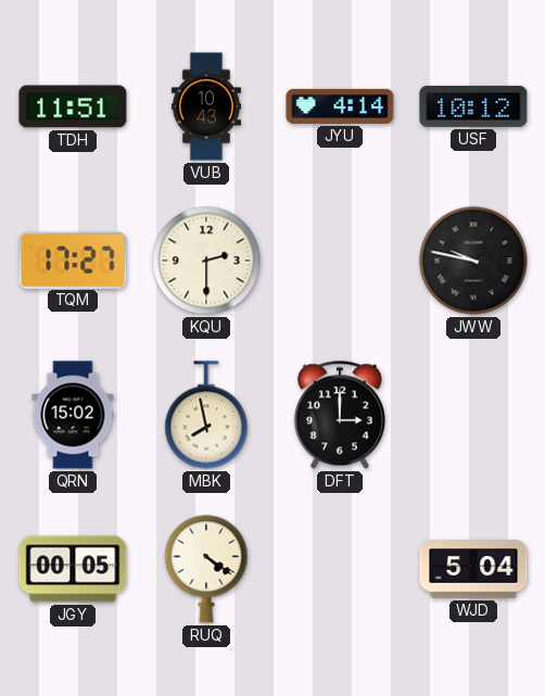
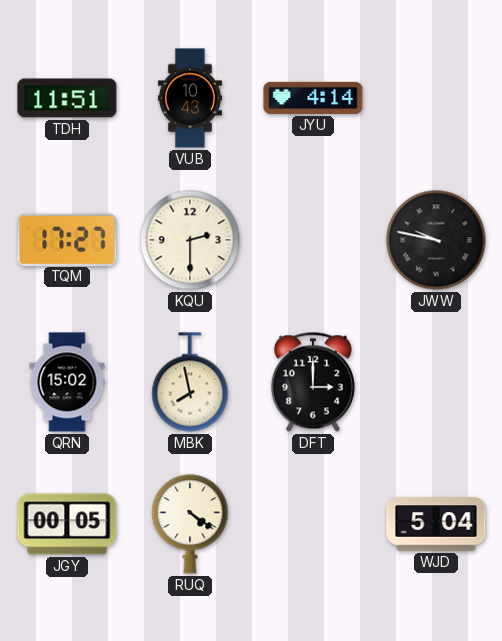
USF: 10:12 -> none (473, 106)
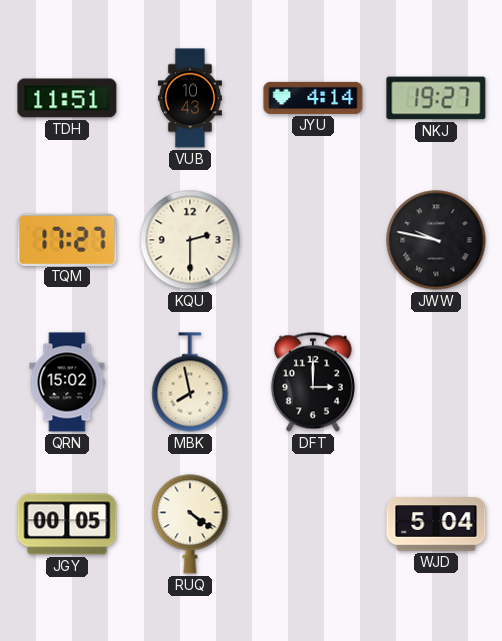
NKJ: none -> 19:27 (436, 98)
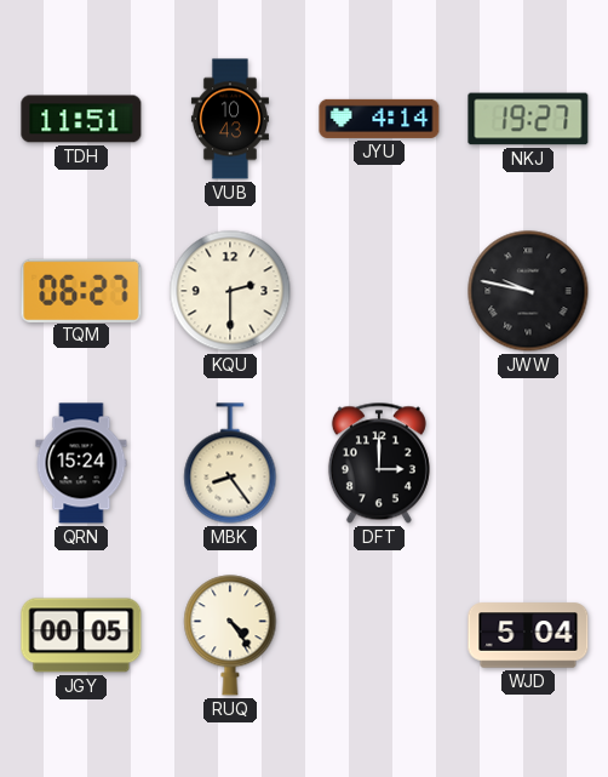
TQM: 17:27 -> 06:27 (81, 290)
QRN: 15:02 -> 15:24 (81, 463)
MBK: 7:58 -> 8:24 (230, 463)
RUQ: 4:21 -> 4:24 (230, 635)
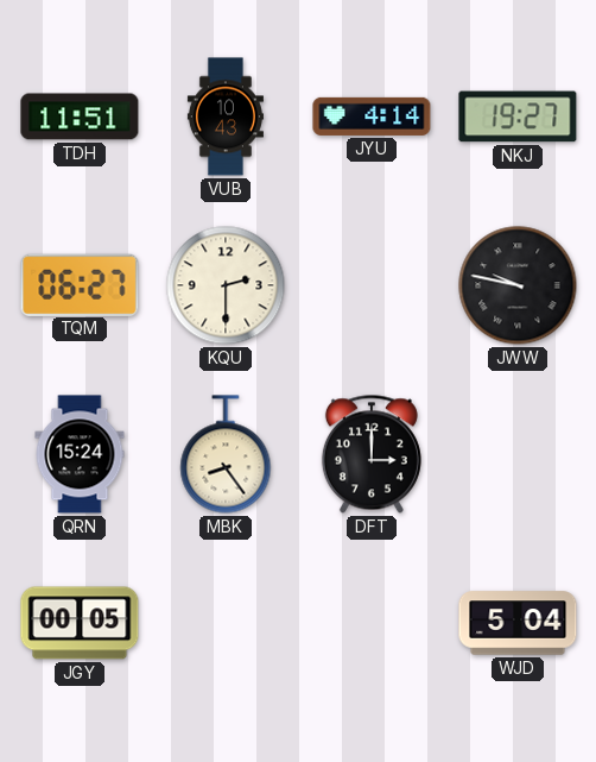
RUQ: 4:24 -> none (230, 635)
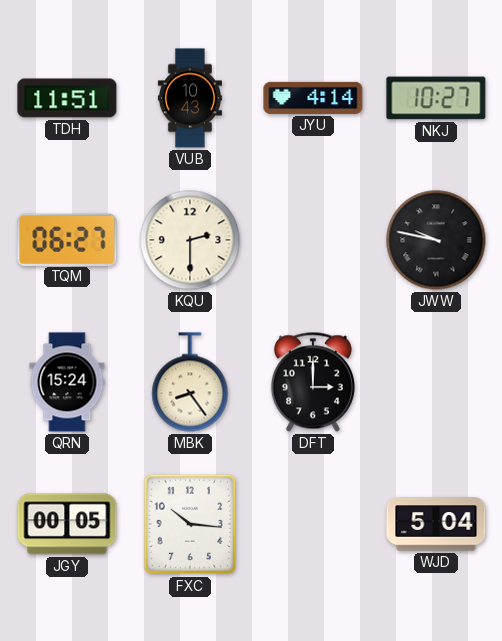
NKJ: 19:27 -> 10:27 (436, 98)
FXC: none -> 10:16 (190, 524)
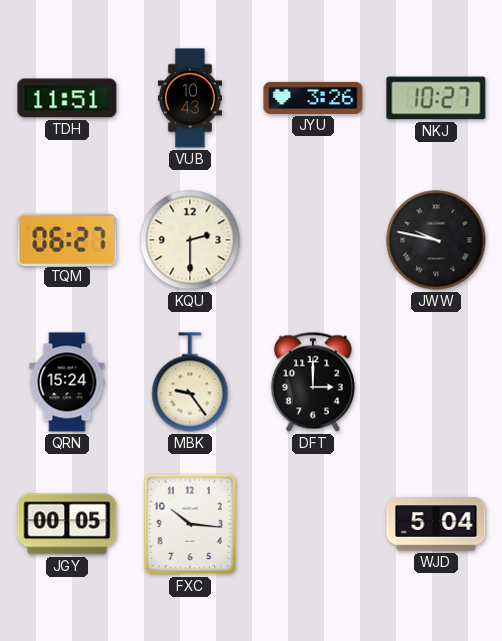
JYU: 4:14 -> 3:26 (313, 98)
MBK: 8:24 -> 9:24 (190, 382)
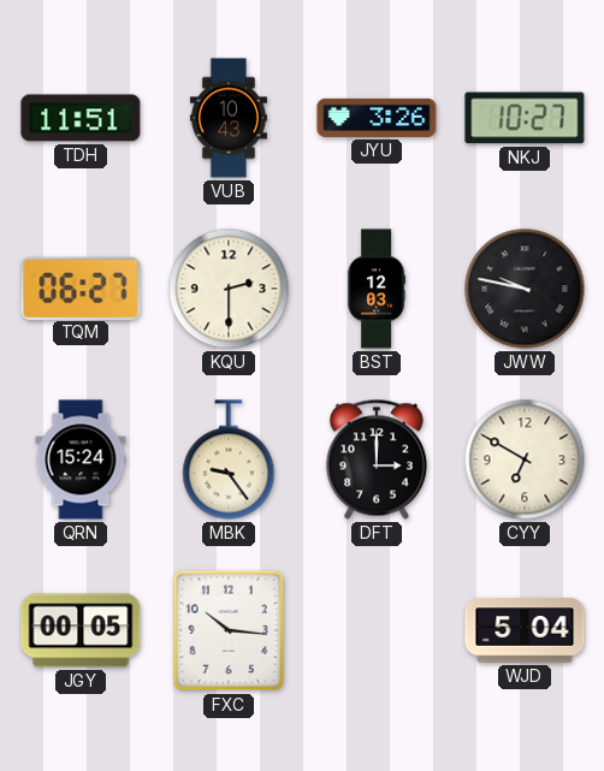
BST: none -> 12:03 (377, 289)
CYY: none -> 6:50 (525, 459)
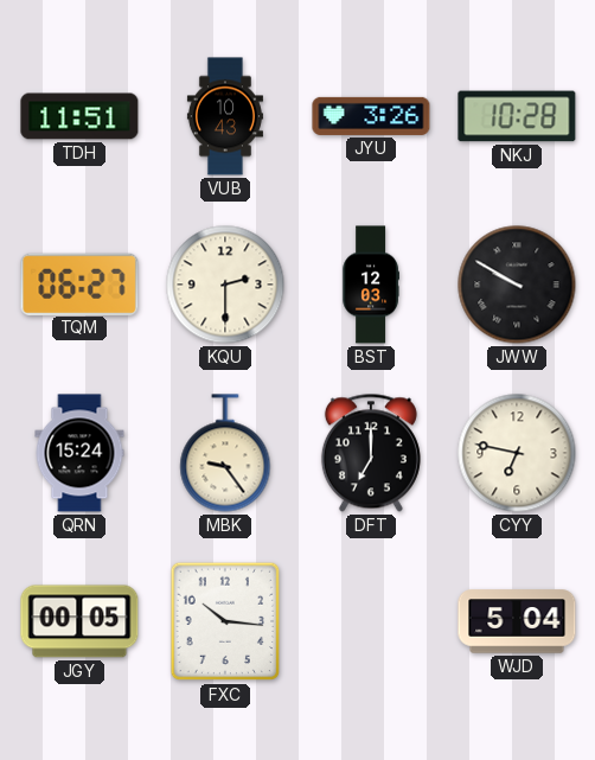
NKJ: 10:27 -> 10:28 (517, 116)
JWW: 9:47 -> 9:50 (517, 285)
DFT: 3:00 -> 7:00 (371, 453)
CYY: 6:50 -> 6:47 (517, 453)
